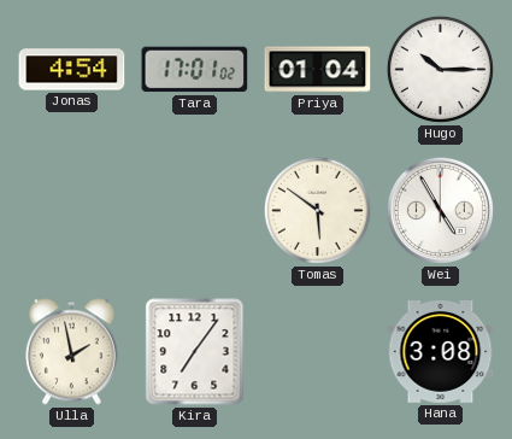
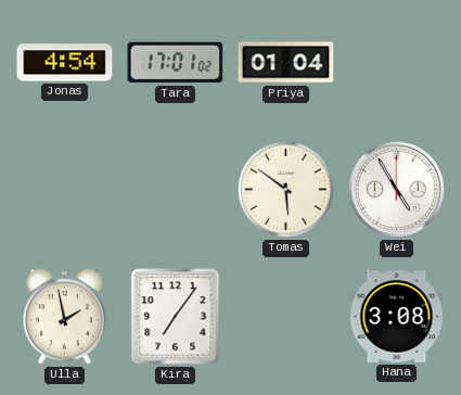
Hugo: 10:15 -> none (440, 69)
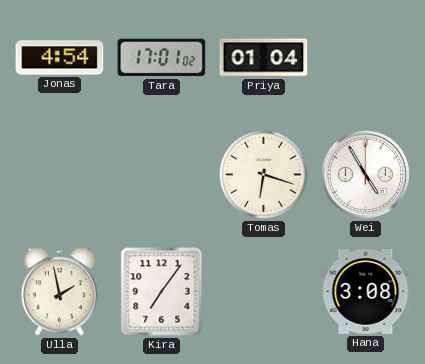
Tomas: 5:51 -> 6:18 (263, 174)
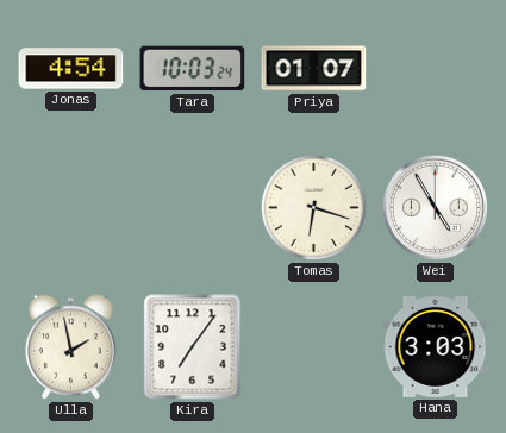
Tara: 17:01 -> 10:03 (193, 69)
Priya: 01:04 -> 01:07 (314, 69)
Hana: 3:08 -> 3:03 (436, 347)
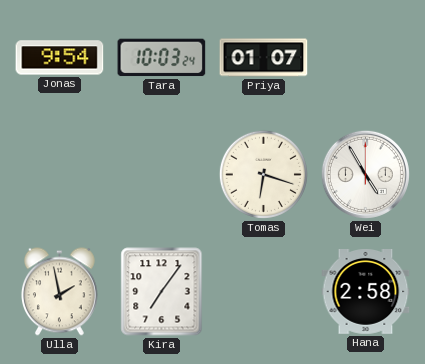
Jonas: 4:54 -> 9:54 (60, 58)
Hana: 3:03 -> 2:58 (366, 292)
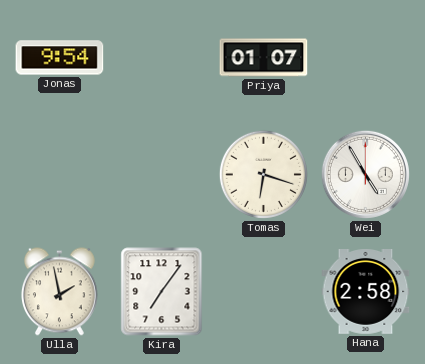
Tara: 10:03 -> none (162, 58)
